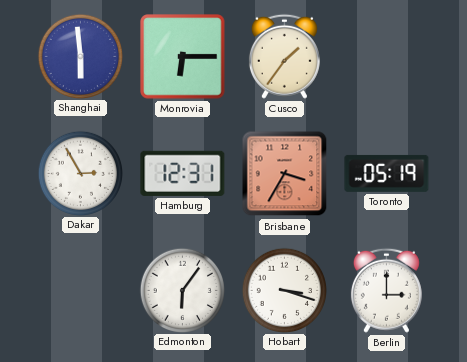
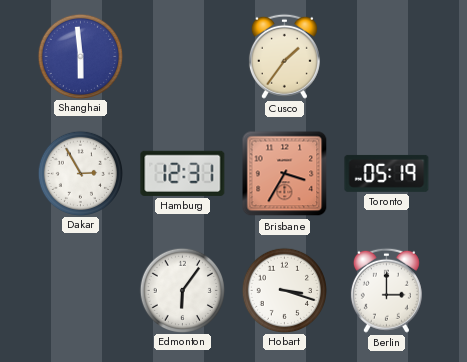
Monrovia: 6:15 -> none (183, 57)
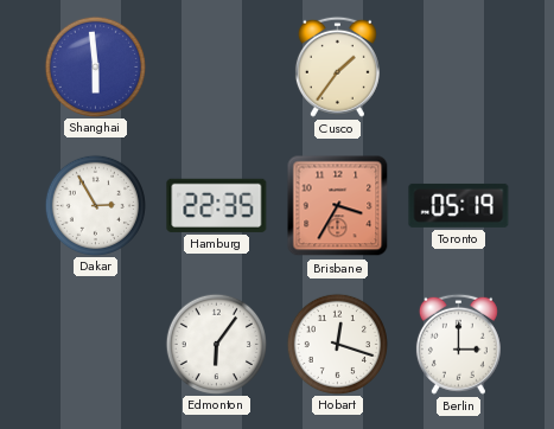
Hamburg: 12:31 -> 22:35 (217, 205)
Hobart: 3:18 -> 12:18 (337, 344)
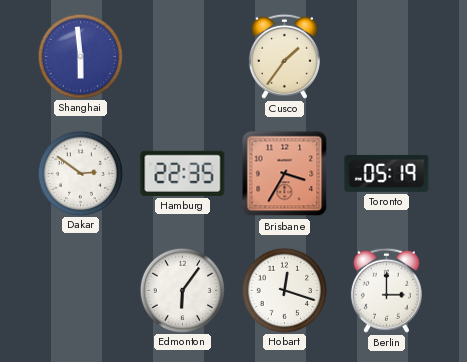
Dakar: 2:55 -> 2:51 (80, 173)
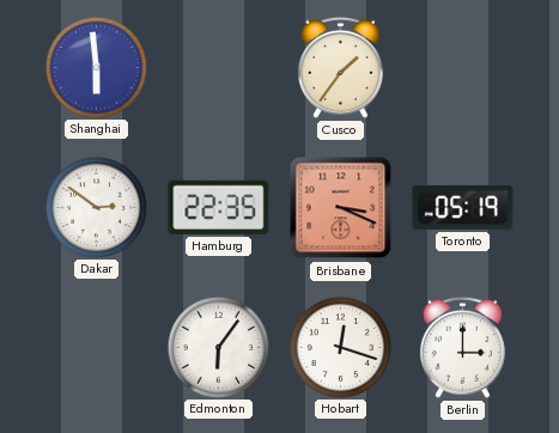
Brisbane: 3:35 -> 3:19 (341, 208)
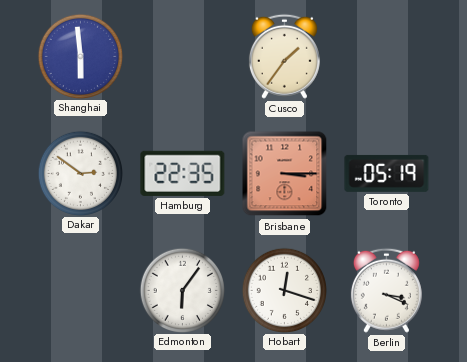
Brisbane: 3:19 -> 3:15 (285, 174)
Berlin: 3:00 -> 3:19 (386, 290)
